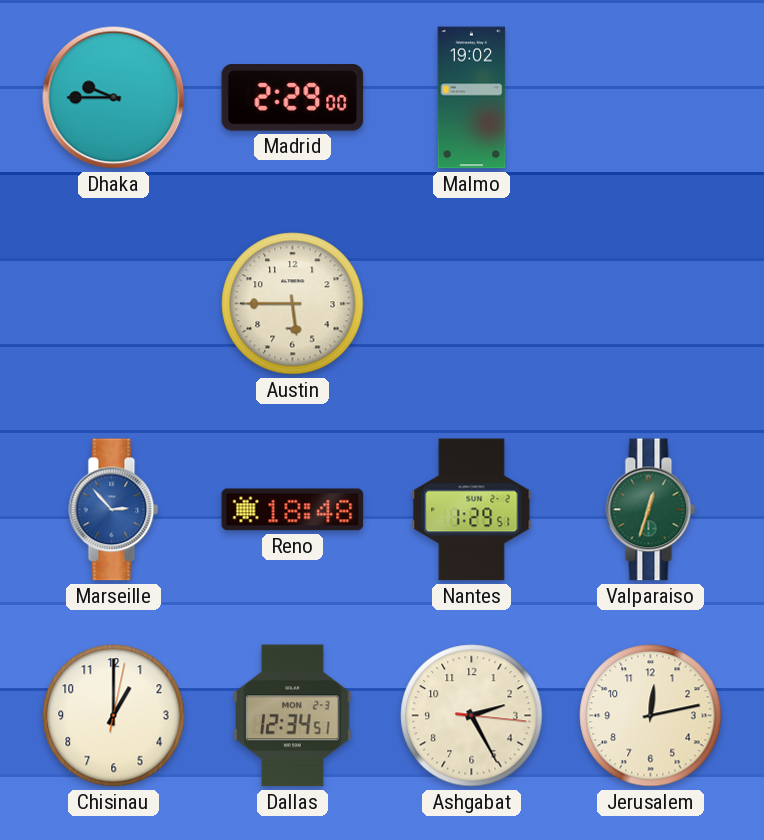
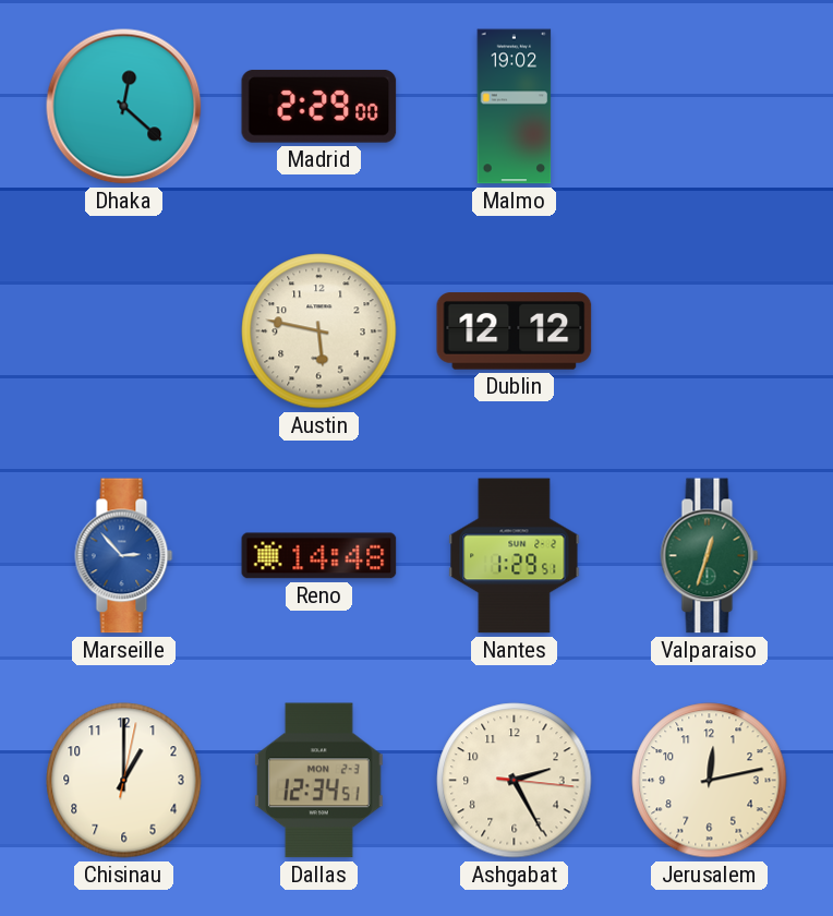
Dhaka: 9:45 -> 12:22 (124, 107)
Austin: 5:45 -> 5:47 (319, 332)
Dublin: none -> 12:12 (515, 332)
Reno: 18:48 -> 14:48 (319, 556)
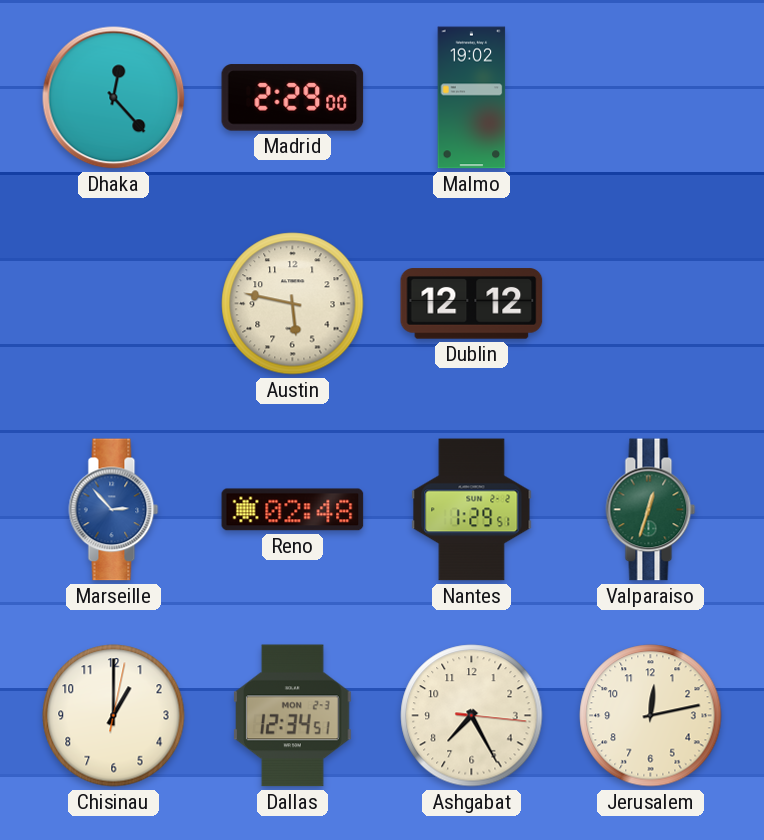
Dhaka: 12:22 -> 12:23 (114, 98)
Reno: 14:48 -> 02:48 (293, 510)
Ashgabat: 2:25 -> 7:25 (472, 716)
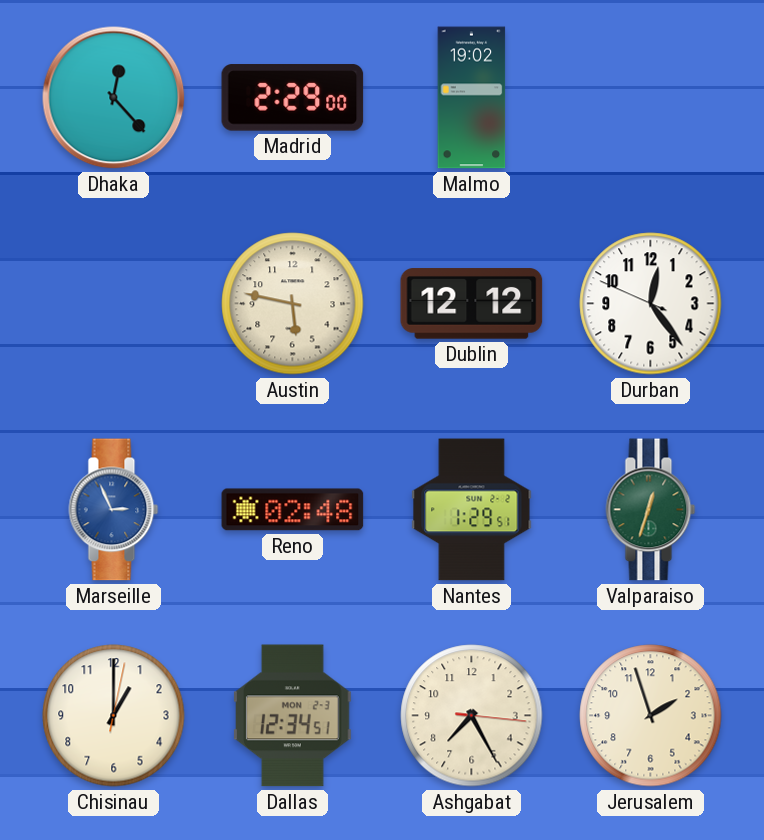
Durban: none -> 12:23 (651, 304)
Marseille: 2:53 -> 2:56 (114, 510)
Jerusalem: 12:13 -> 1:57 (651, 716)
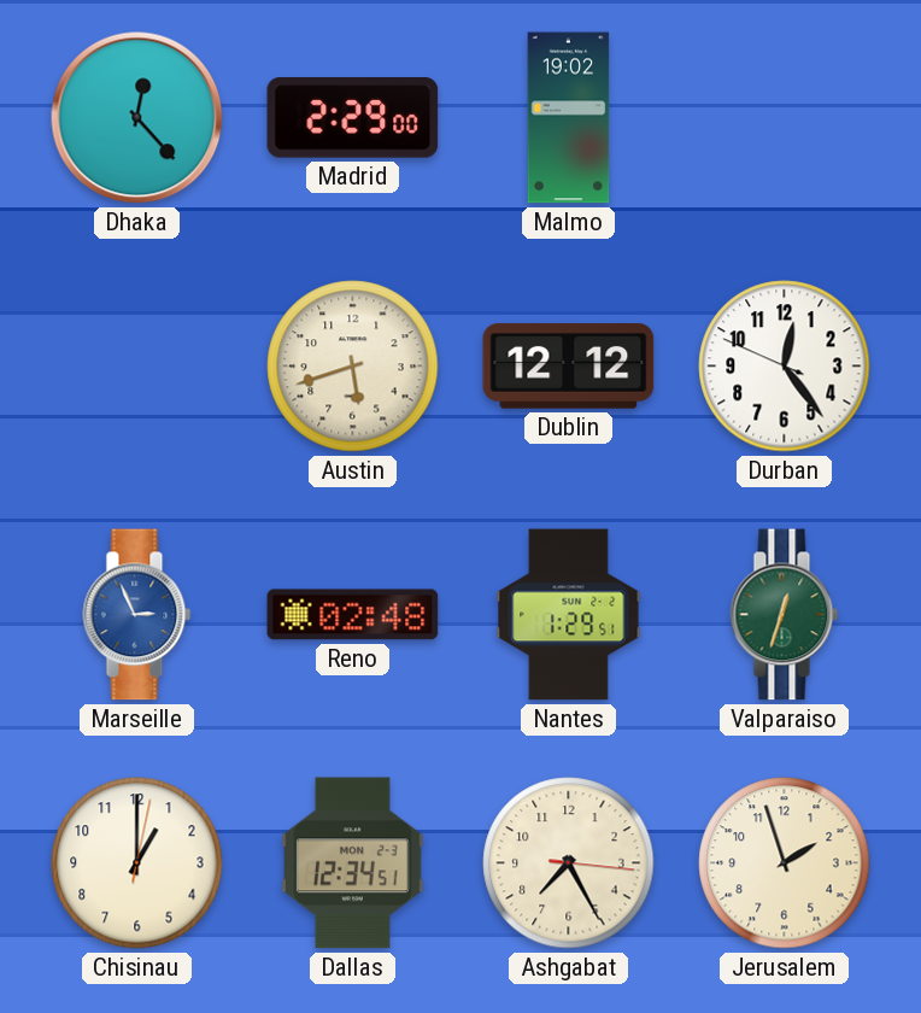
Austin: 5:47 -> 5:42 (353, 367)
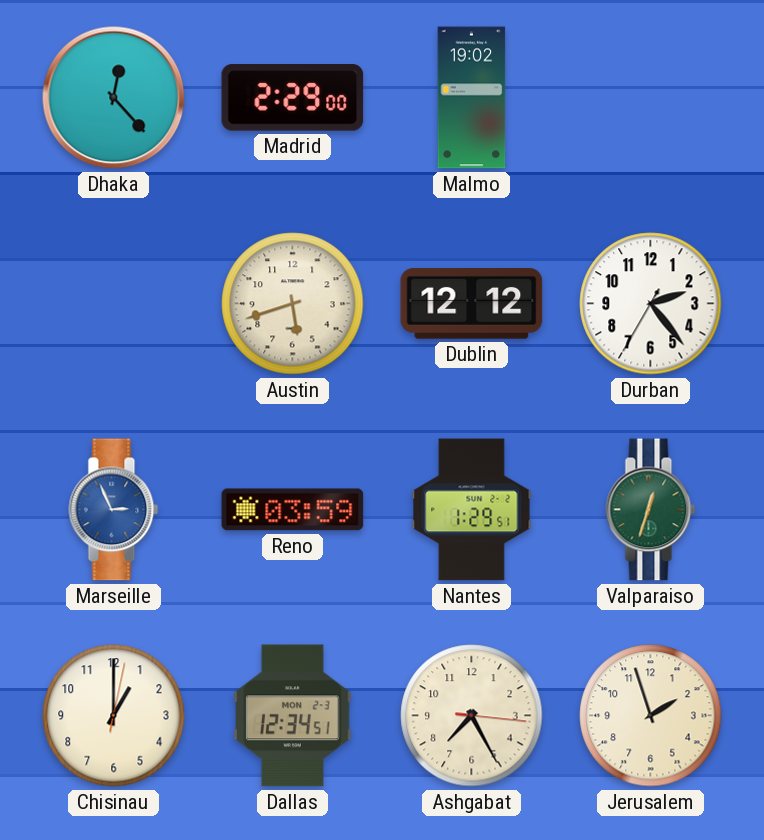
Durban: 12:23 -> 2:23 (651, 304)
Reno: 02:48 -> 03:59 (293, 510)
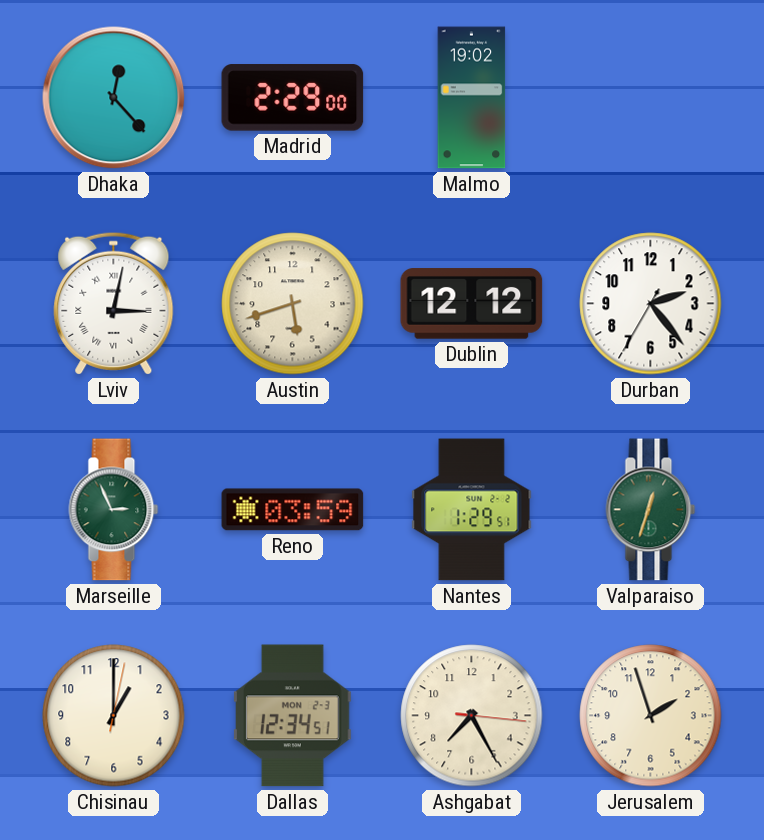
Lviv: none -> 3:02 (114, 303)
Marseille dial: blue -> green (114, 510)
